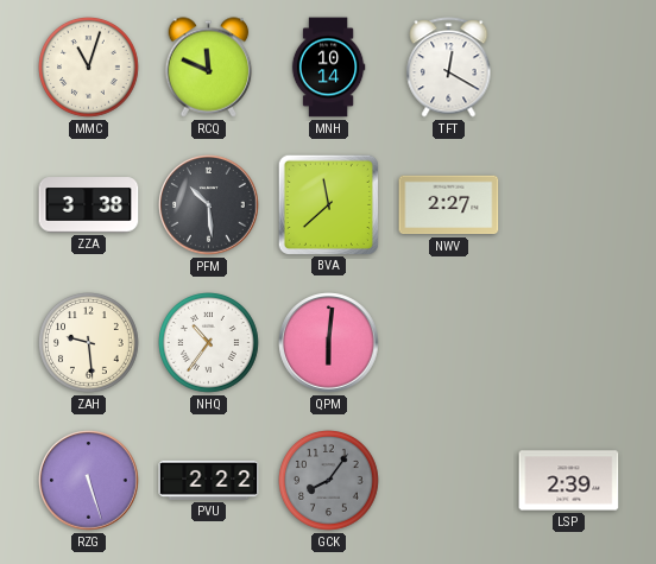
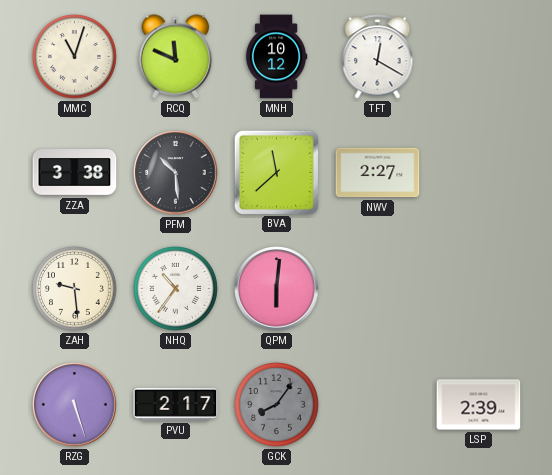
MNH: 10:14 -> 10:12 (276, 57)
PVU: 2:22 -> 2:17 (176, 404)
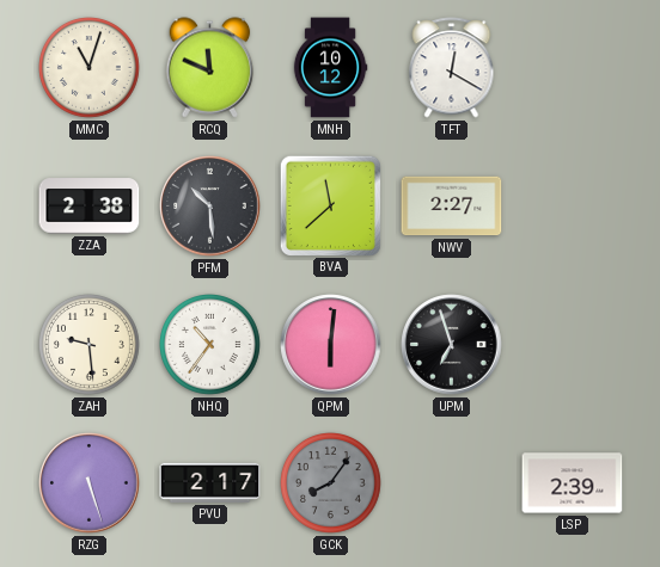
ZZA: 3:38 -> 2:38 (90, 207)
UPM: none -> 6:57 (452, 345)
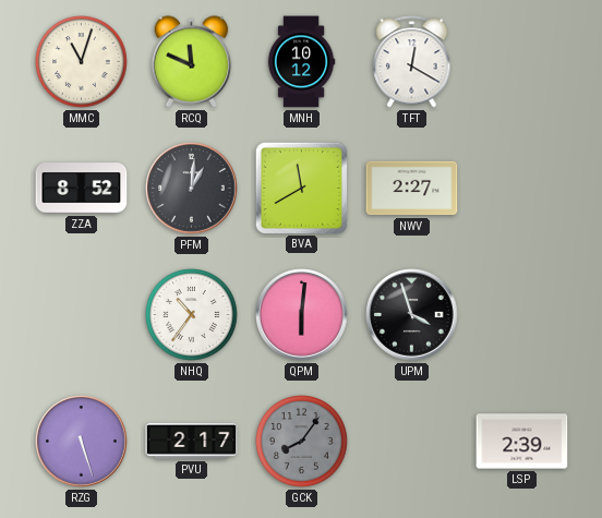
ZZA: 2:38 -> 8:52 (82, 189)
PFM: 10:29 -> 1:01 (192, 189)
BVA: 11:38 -> 11:40 (301, 188)
ZAH: 9:29 -> none (90, 345)
UPM: 6:57 -> 3:57 (412, 315)
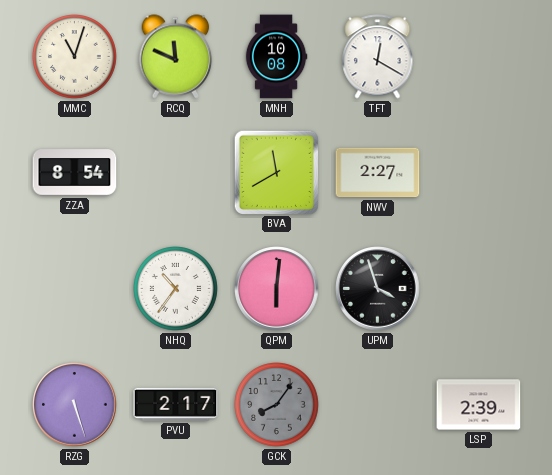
MNH: 10:12 -> 10:08 (276, 57)
ZZA: 8:52 -> 8:54 (75, 173)
PFM: 1:01 -> none (192, 189)
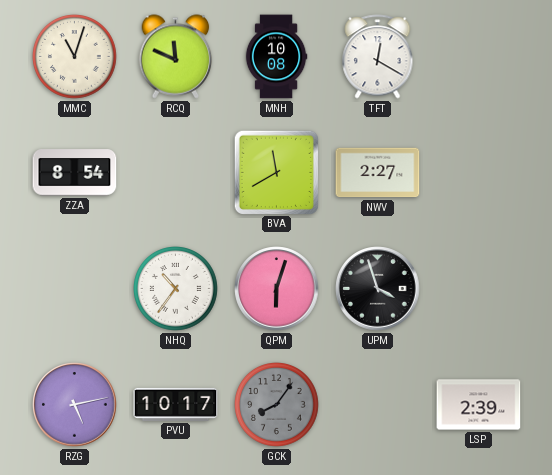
QPM: 6:01 -> 6:03 (277, 289)
RZG: 5:27 -> 5:13 (75, 405)
PVU: 2:17 -> 10:17 (176, 404)
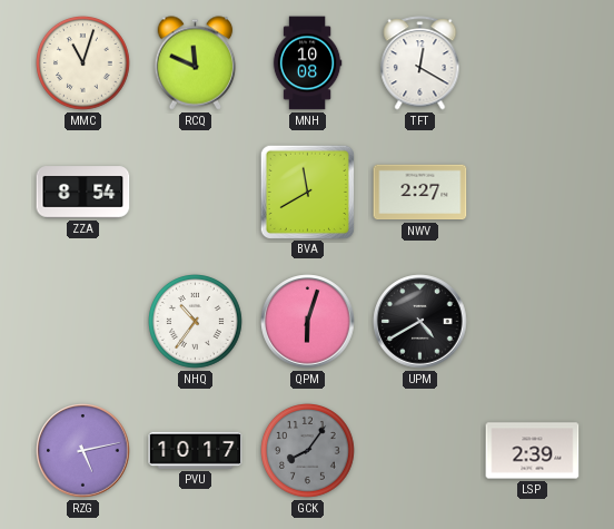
UPM: 3:57 -> 4:40 (420, 322)
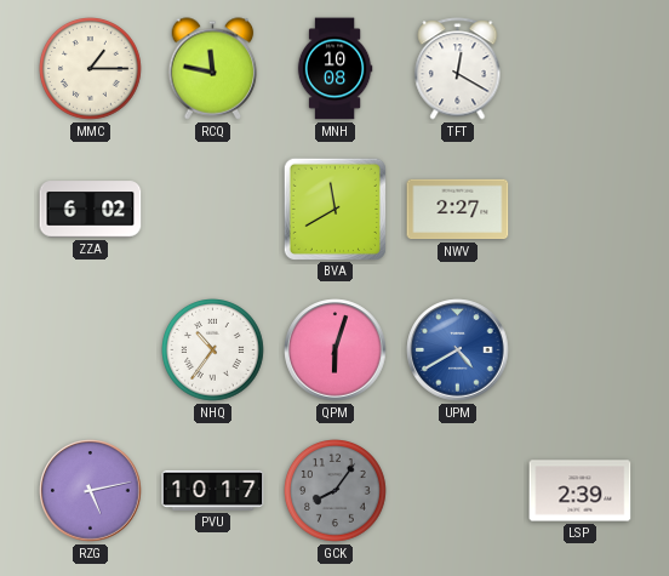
MMC: 11:03 -> 1:15 (91, 69)
RCQ: 11:49 -> 11:47 (213, 69)
ZZA: 8:54 -> 6:02 (91, 210)
UPM dial: black -> blue (458, 350)
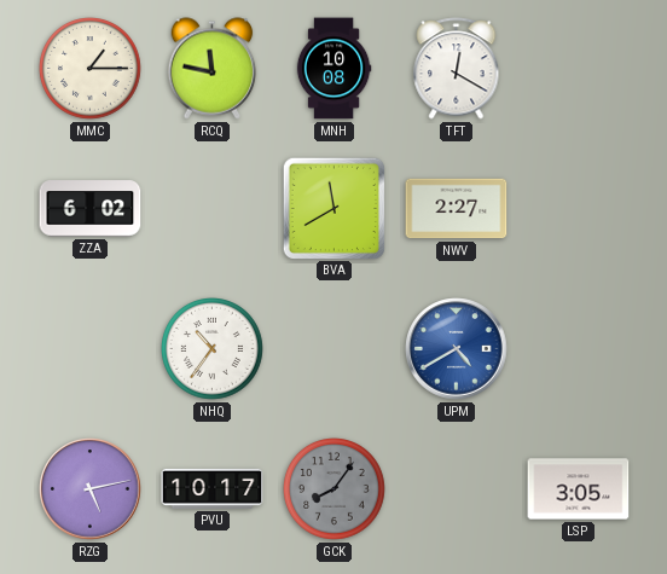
QPM: 6:03 -> none (336, 350)
LSP: 2:39 -> 3:05 (579, 489)
